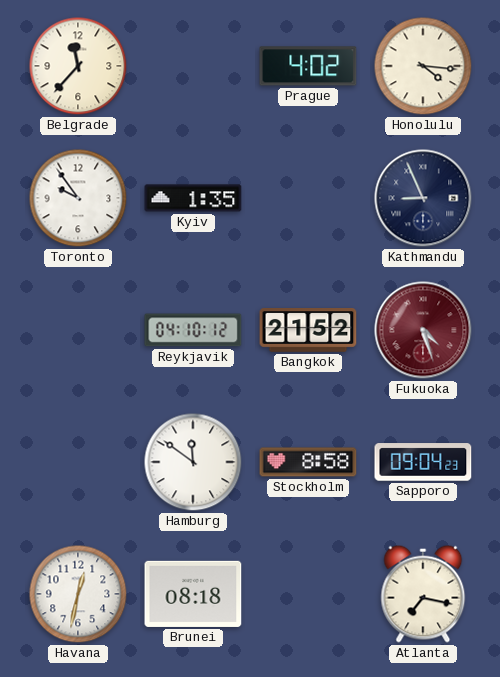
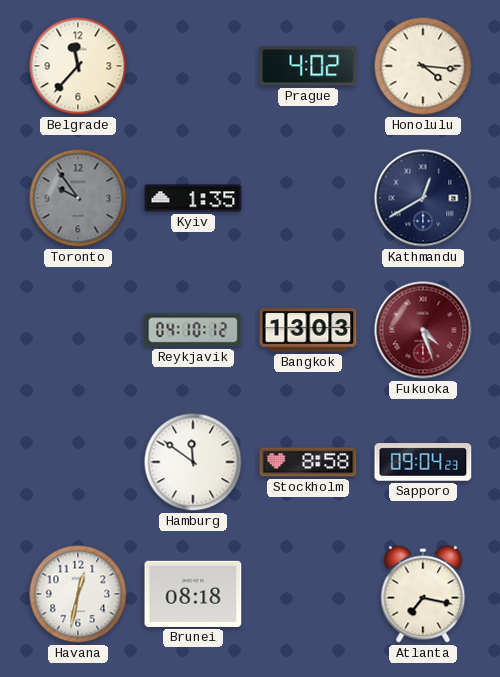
Toronto dial: white -> grey (78, 198)
Kathmandu: 8:56 -> 12:40 (423, 198)
Bangkok: 21:52 -> 13:03 (308, 330)
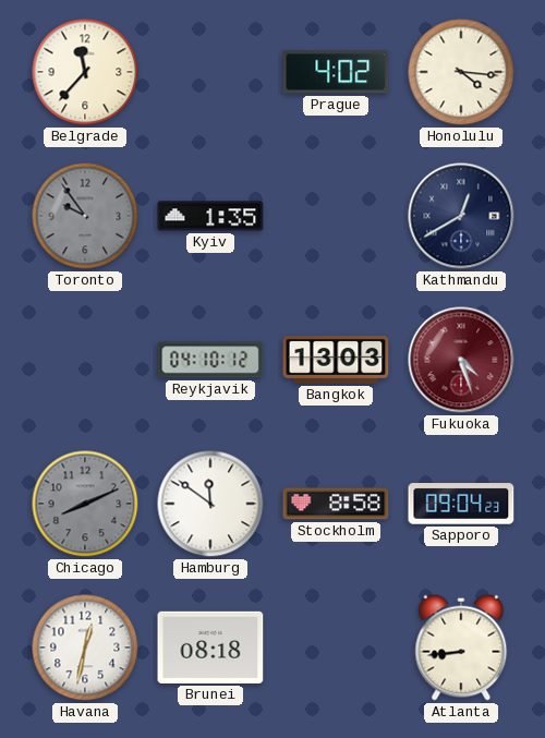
Chicago: none -> 8:11 (85, 504)
Atlanta: 7:17 -> 8:44 (461, 648)
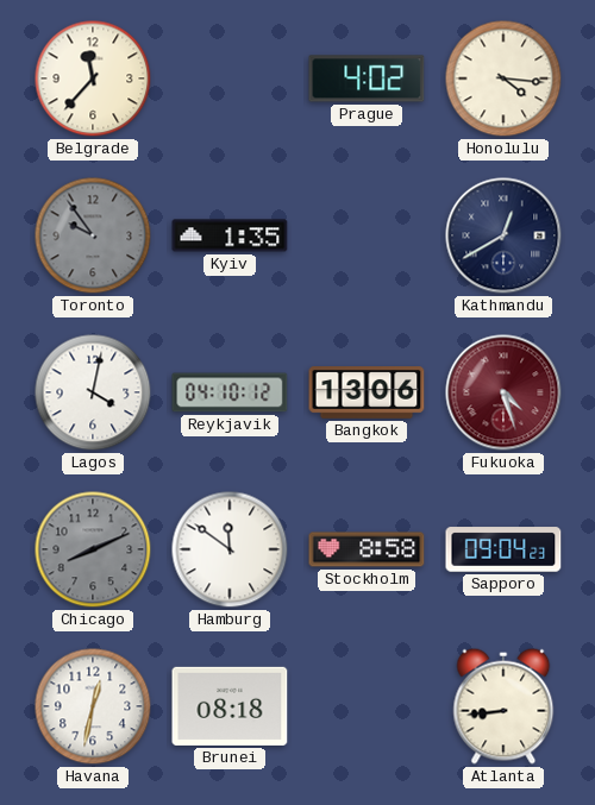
Lagos: none -> 4:02 (93, 392)
Bangkok: 13:03 -> 13:06 (367, 392)
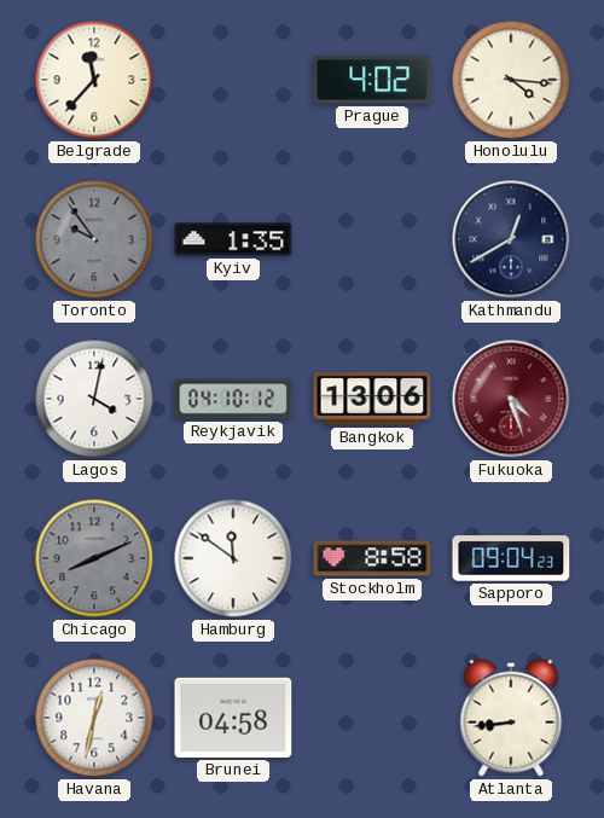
Brunei: 08:18 -> 04:58 (233, 718)
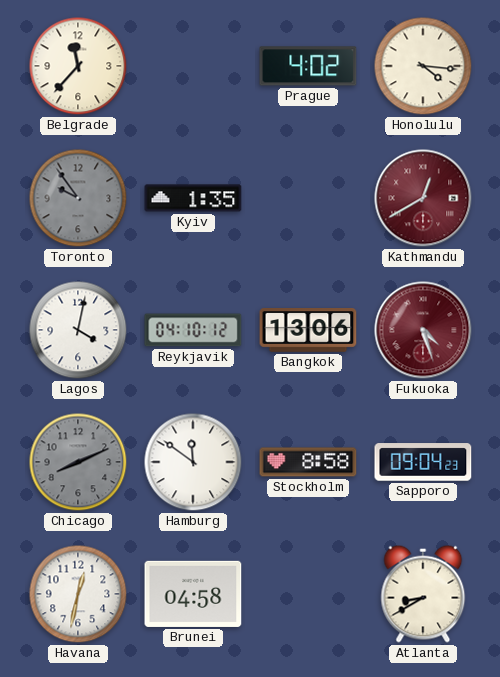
Kathmandu dial: navy -> burgundy (423, 198)
Atlanta: 8:44 -> 8:40 (423, 594)
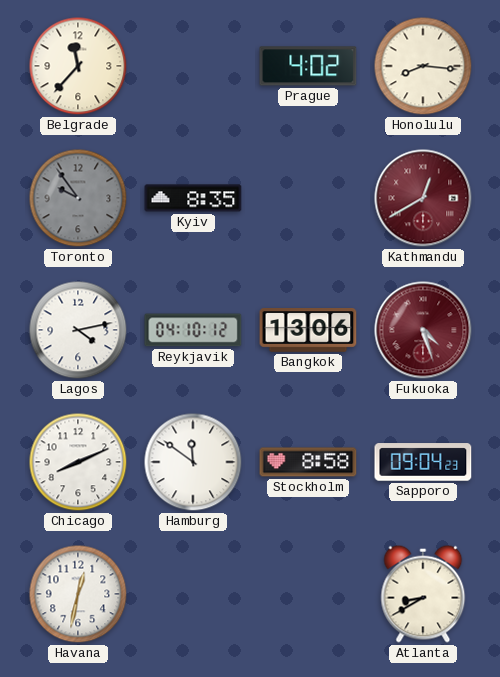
Honolulu: 4:16 -> 8:16 (423, 66)
Kyiv: 1:35 -> 8:35 (193, 198)
Lagos: 4:02 -> 4:13 (78, 330)
Chicago dial: grey -> white (78, 462)
Brunei: 04:58 -> none (193, 594)
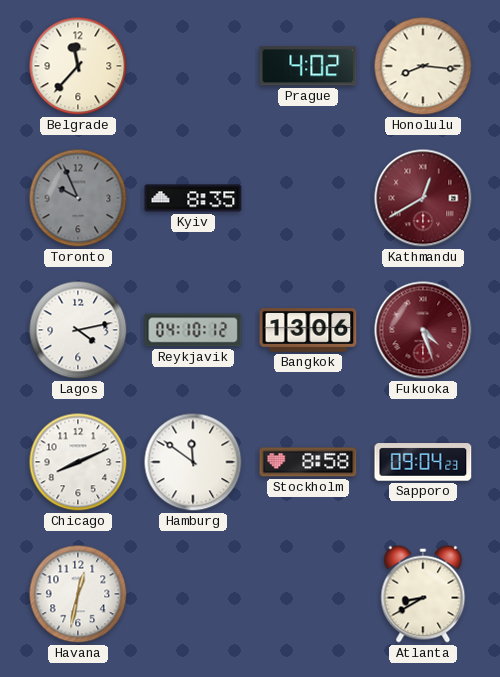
Toronto: 9:54 -> 9:56 (78, 198)
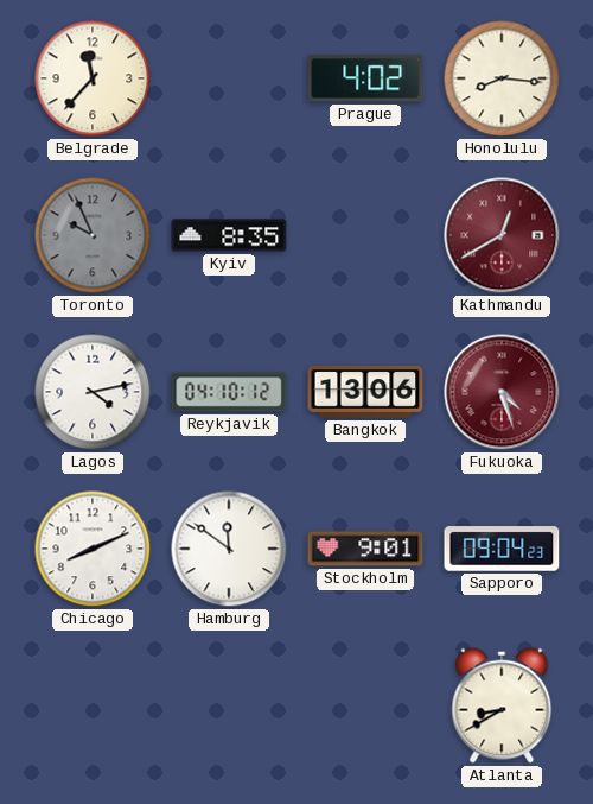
Stockholm: 8:58 -> 9:01 (365, 549)
Havana: 12:32 -> none (78, 594)
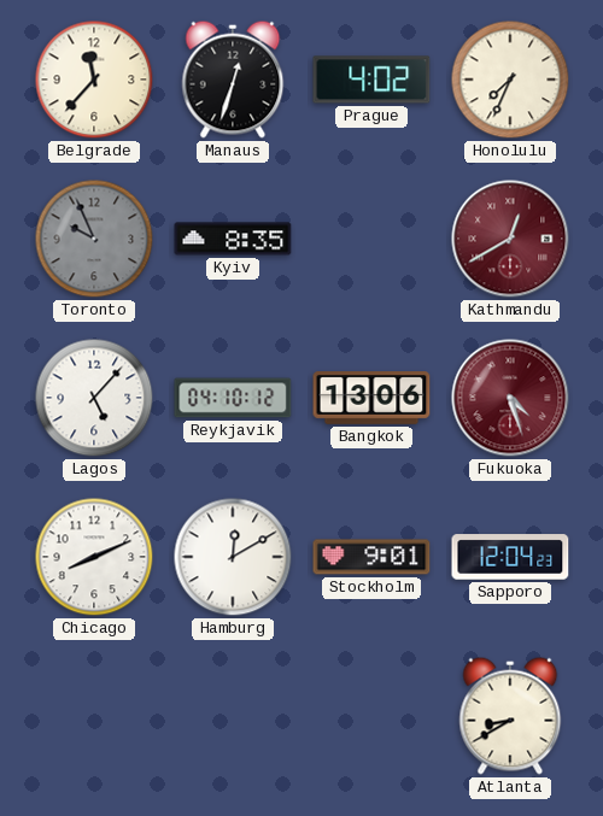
Manaus: none -> 12:33 (233, 80)
Honolulu: 8:16 -> 7:34 (510, 80)
Lagos: 4:13 -> 5:07 (94, 398)
Hamburg: 11:51 -> 12:10 (233, 557)
Sapporo: 09:04 -> 12:04 (510, 557)
